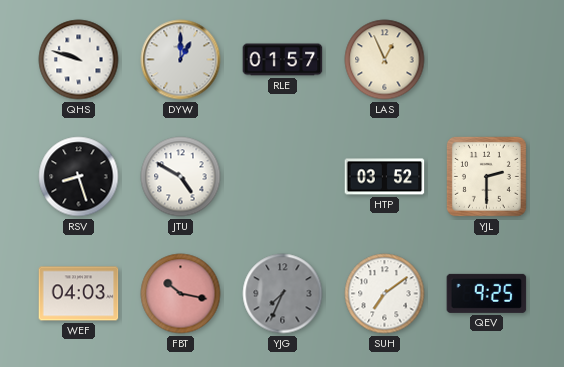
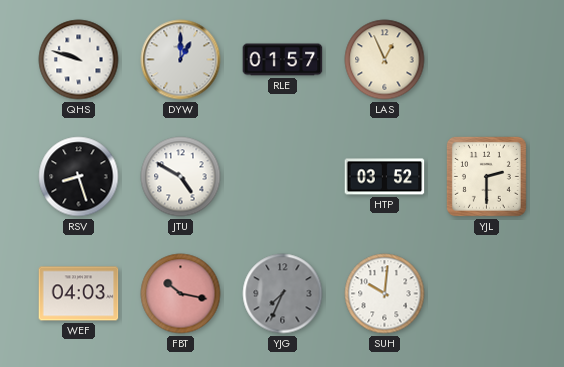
SUH: 7:09 -> 10:01 (385, 294)
QEV: 9:25 -> none (487, 293)
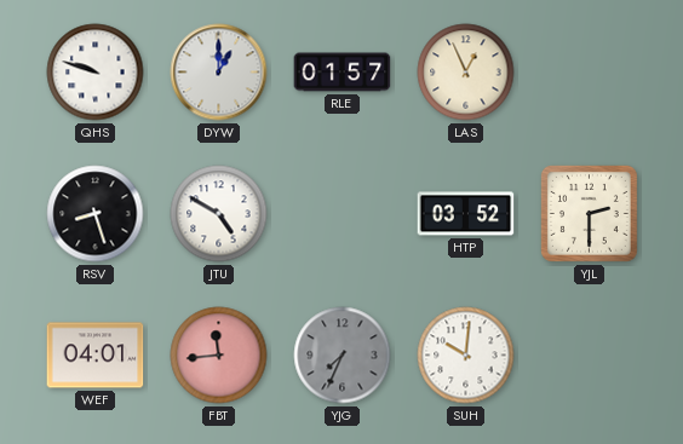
WEF: 04:03 -> 04:01 (96, 356)
FBT: 10:17 -> 11:44 (219, 356)
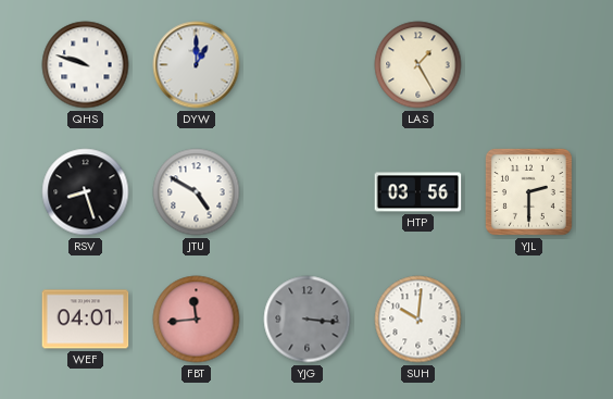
RLE: 01:57 -> none (343, 73)
LAS: 12:56 -> 1:25 (418, 65)
HTP: 03:52 -> 03:56 (418, 192)
YJG: 7:34 -> 3:16 (308, 320)
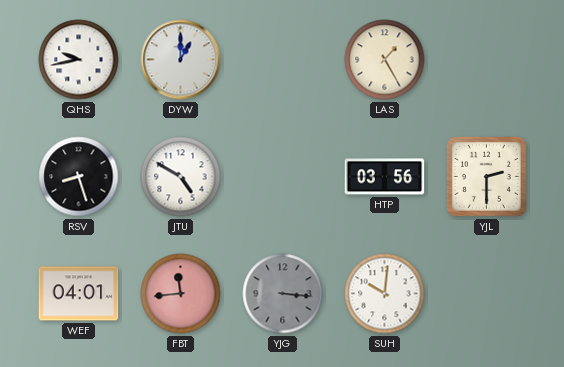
QHS: 9:48 -> 9:43 (79, 60)
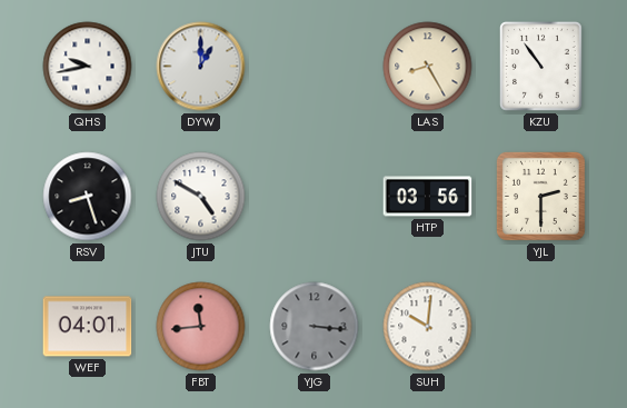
LAS: 1:25 -> 8:25 (428, 67)
KZU: none -> 10:54 (541, 67)
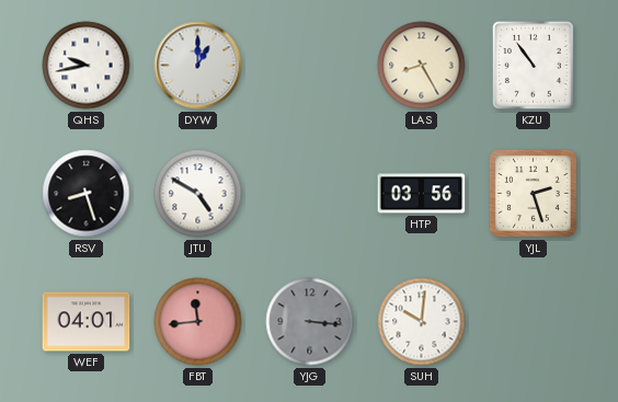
YJL: 2:30 -> 2:27 (533, 193)
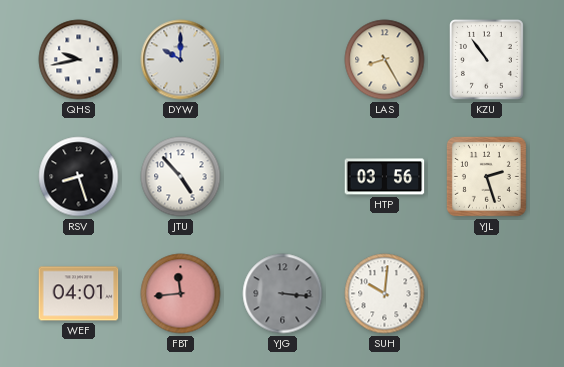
DYW: 1:00 -> 10:00 (181, 60)
JTU: 4:50 -> 4:53 (181, 177)
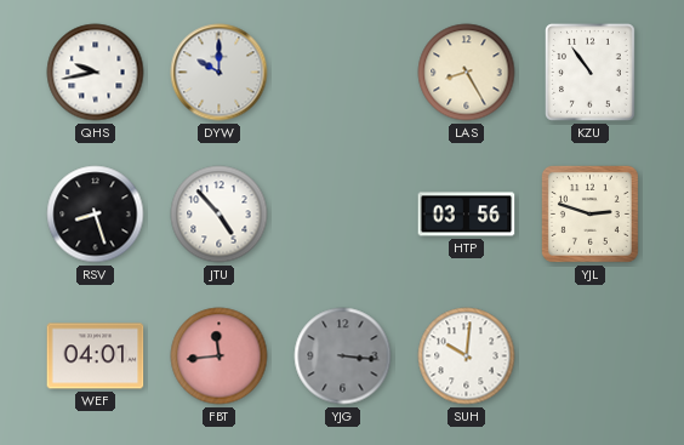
YJL: 2:27 -> 2:48 (589, 213)
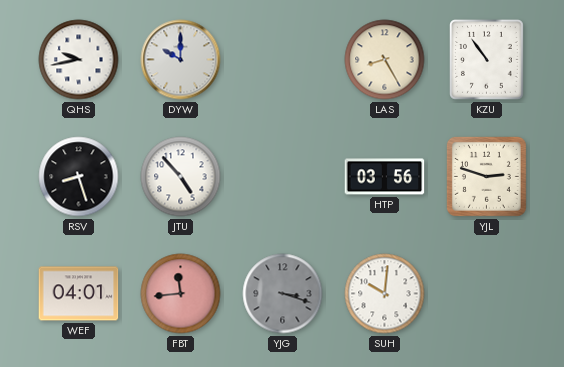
YJG: 3:16 -> 3:18 (283, 294)
